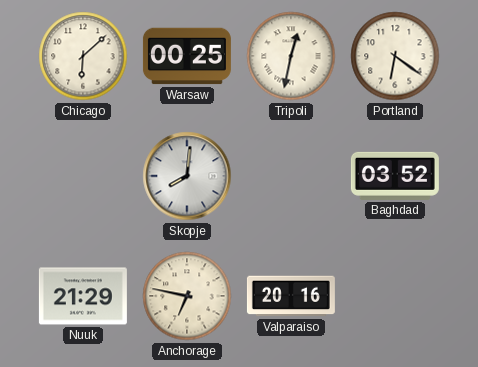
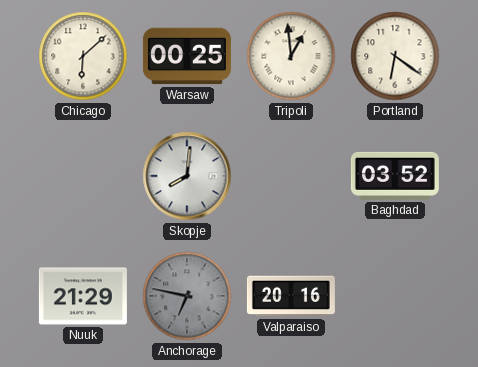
Tripoli: 12:32 -> 12:59 (291, 56)
Anchorage dial: cream -> grey (187, 296)
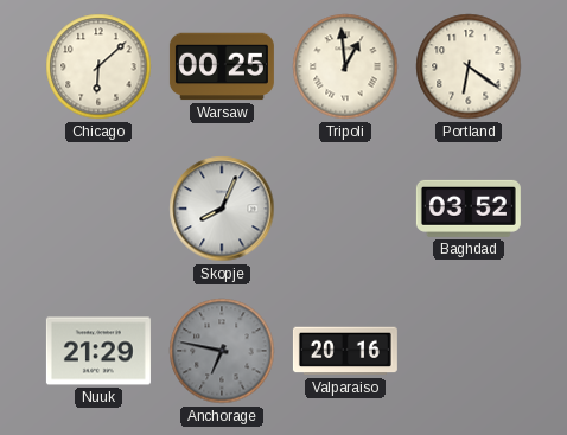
Skopje: 8:01 -> 8:04 (222, 209)
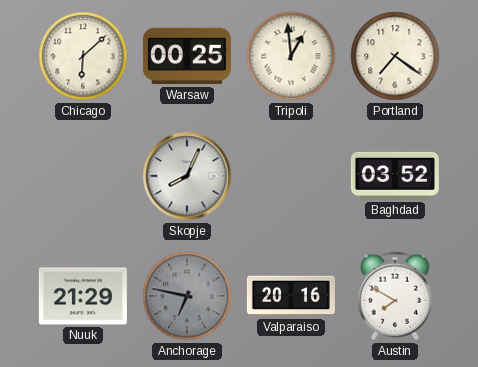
Portland: 6:21 -> 7:21 (395, 56)
Austin: none -> 7:50 (395, 296)
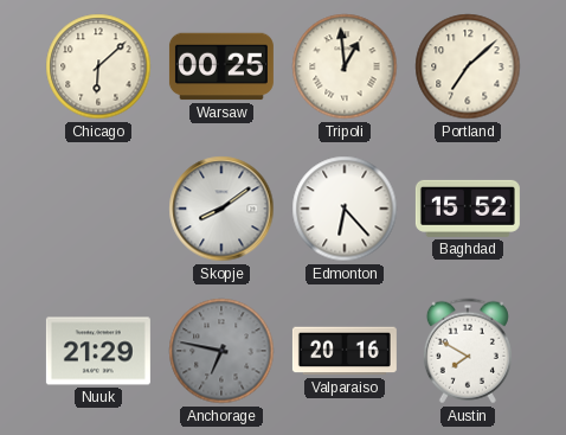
Portland: 7:21 -> 7:08 (468, 66)
Skopje: 8:04 -> 8:09 (221, 209)
Edmonton: none -> 6:23 (345, 209)
Baghdad: 03:52 -> 15:52 (468, 209)
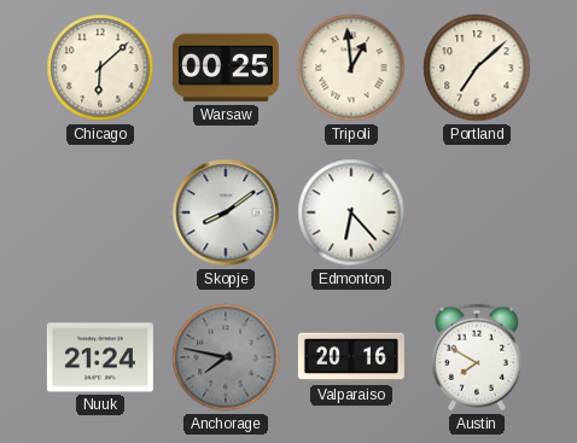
Baghdad: 15:52 -> none (468, 209)
Nuuk: 21:29 -> 21:24 (100, 357)
Anchorage: 6:47 -> 7:47 (226, 357)
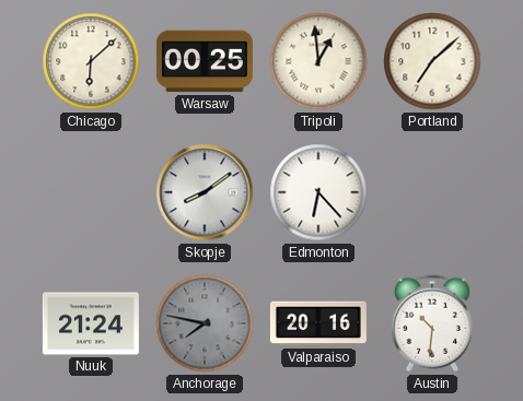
Austin: 7:50 -> 10:31 (432, 323)
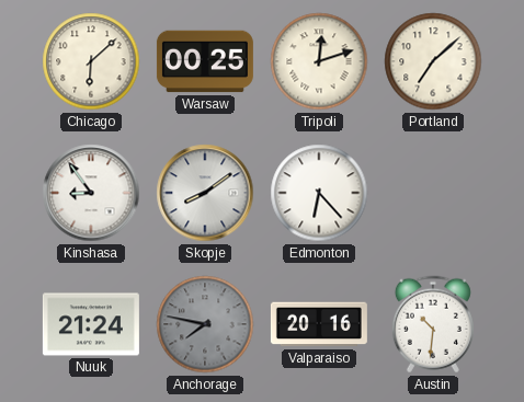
Tripoli: 12:59 -> 12:12 (319, 61)
Kinshasa: none -> 8:54 (91, 193)
